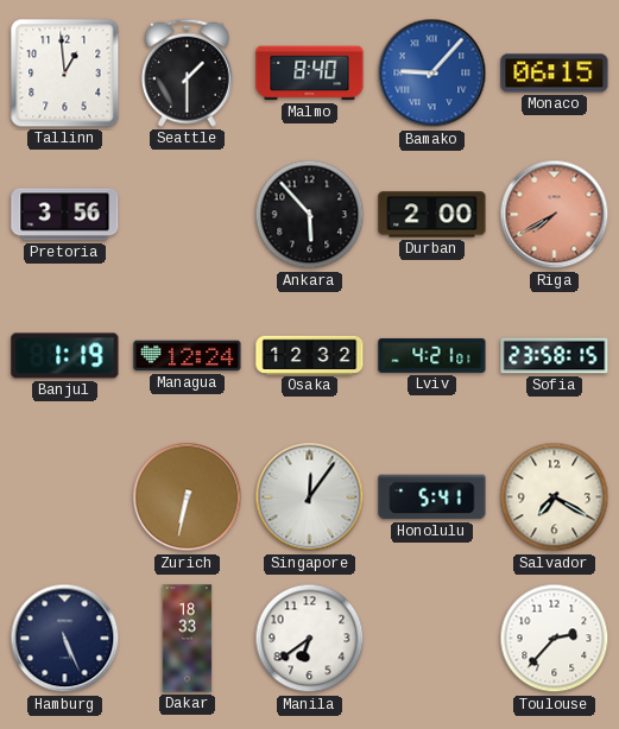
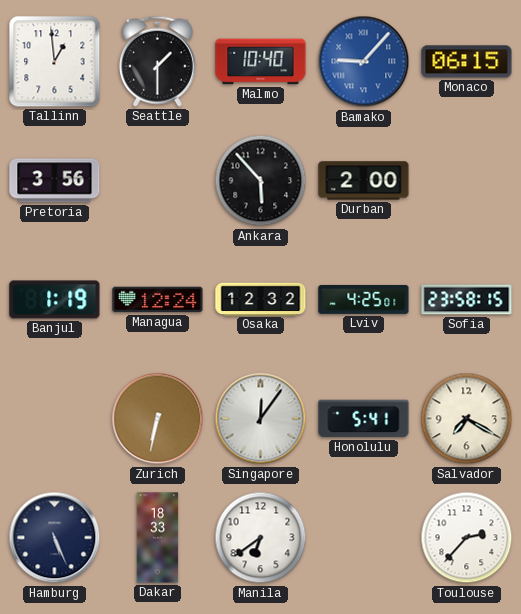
Malmo: 8:40 -> 10:40 (261, 62)
Riga: 7:40 -> none (555, 215)
Lviv: 4:21 -> 4:25 (364, 299)
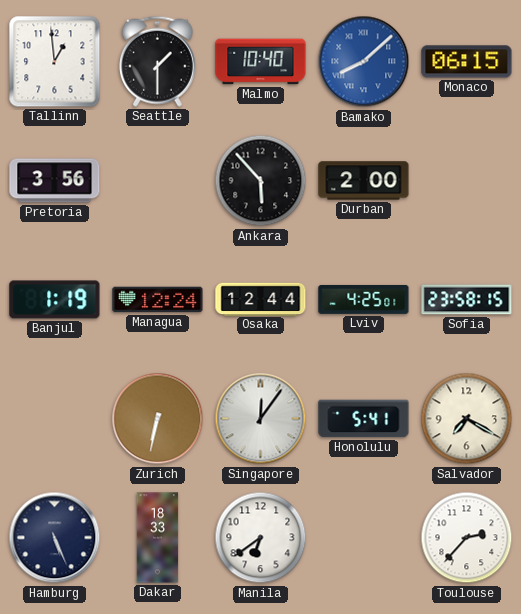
Bamako: 9:07 -> 8:08 (364, 62)
Osaka: 12:32 -> 12:44 (261, 299)
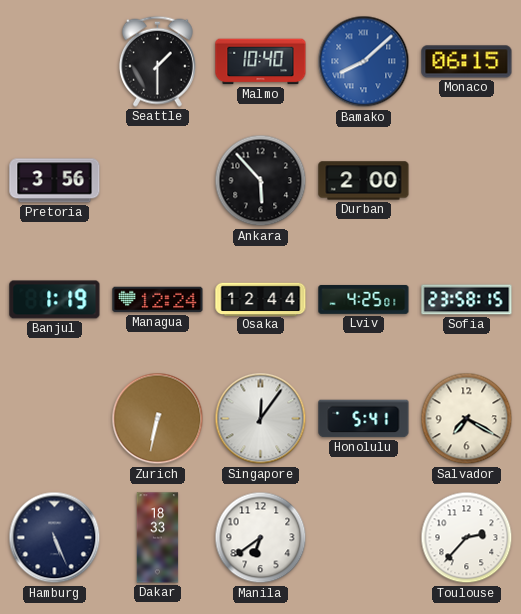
Tallinn: 12:59 -> none (55, 62)
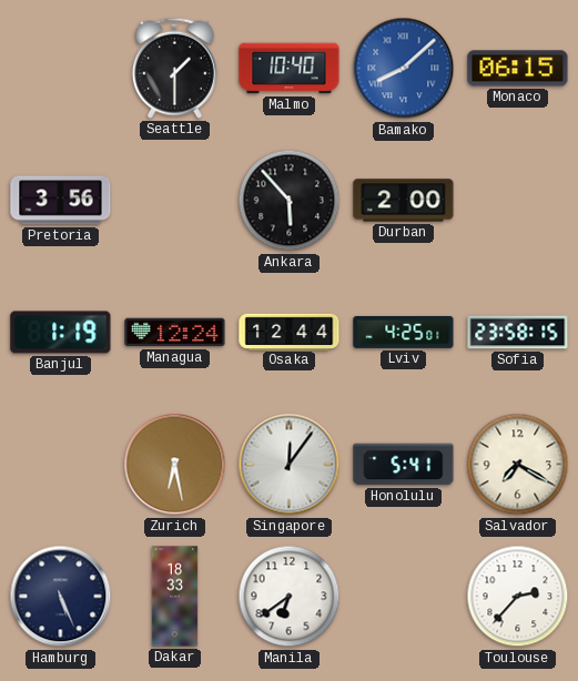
Zurich: 6:32 -> 6:28 (175, 465)
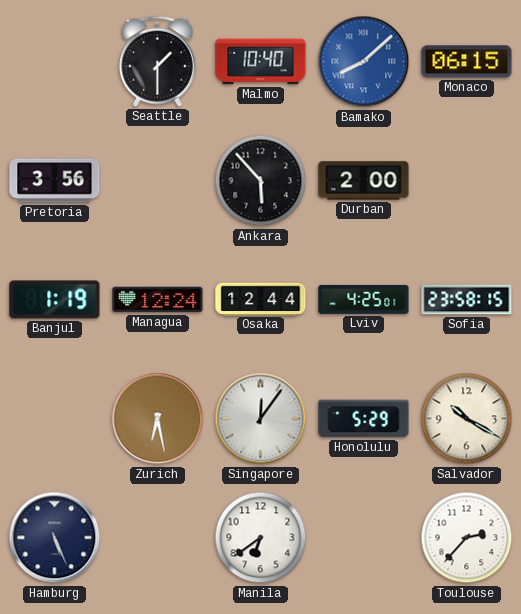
Honolulu: 5:41 -> 5:29 (364, 419)
Salvador: 7:20 -> 10:20 (467, 419)
Dakar: 18:33 -> none (175, 597)
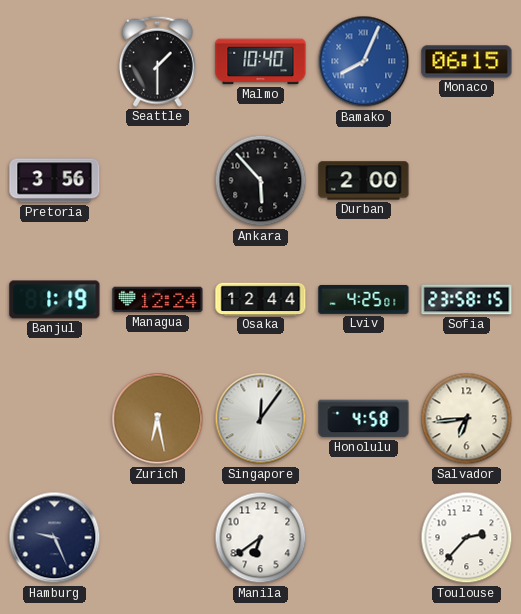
Bamako: 8:08 -> 8:04 (364, 62)
Honolulu: 5:29 -> 4:58 (364, 419)
Salvador: 10:20 -> 6:44 (467, 419)
Hamburg: 5:26 -> 9:26 (55, 538)
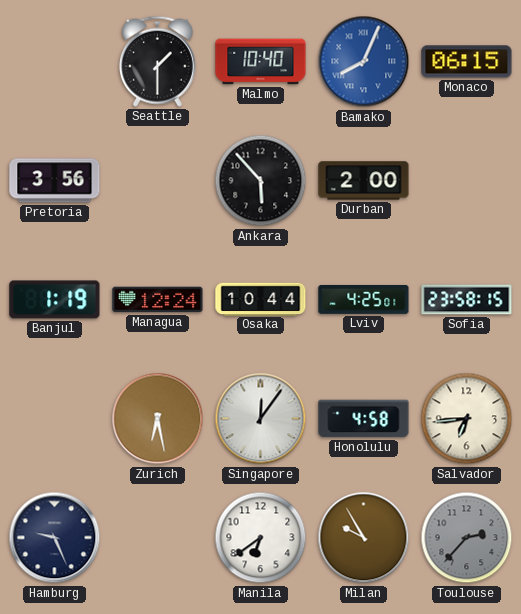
Osaka: 12:44 -> 10:44 (261, 299)
Milan: none -> 9:55 (364, 538)
Toulouse dial: white -> grey (467, 538)
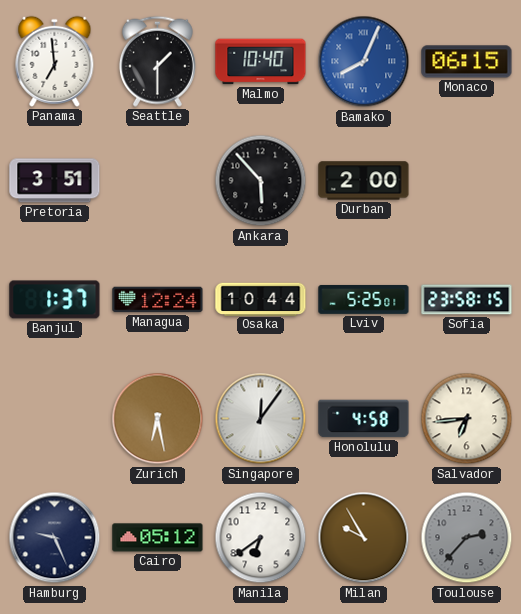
Panama: none -> 6:59 (55, 61)
Pretoria: 3:56 -> 3:51 (55, 181)
Banjul: 1:19 -> 1:37 (55, 300)
Lviv: 4:25 -> 5:25 (364, 299)
Cairo: none -> 05:12 (158, 538)
